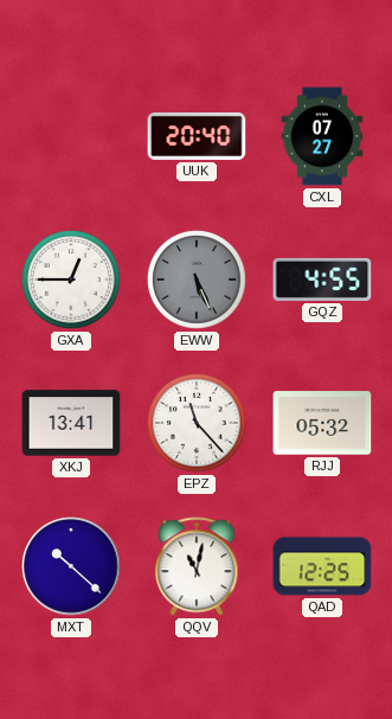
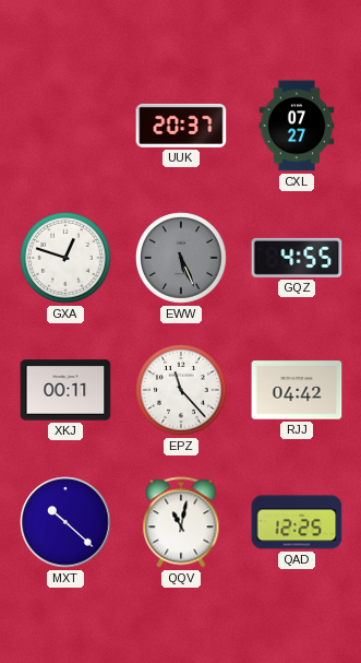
UUK: 20:40 -> 20:37 (181, 126)
GXA: 12:45 -> 12:48 (65, 258)
XKJ: 13:41 -> 00:11 (65, 390)
RJJ: 05:32 -> 04:42 (297, 390)
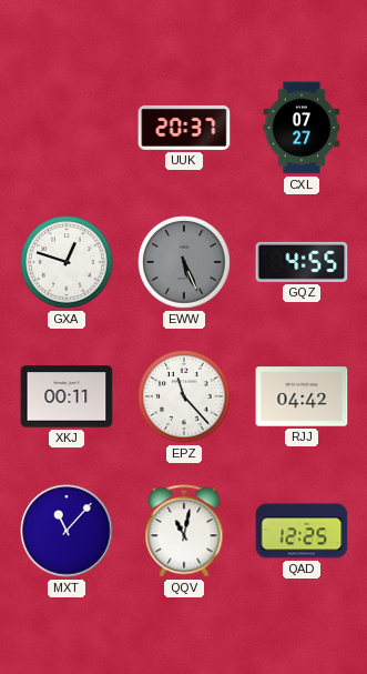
MXT: 10:22 -> 11:07 (67, 531)
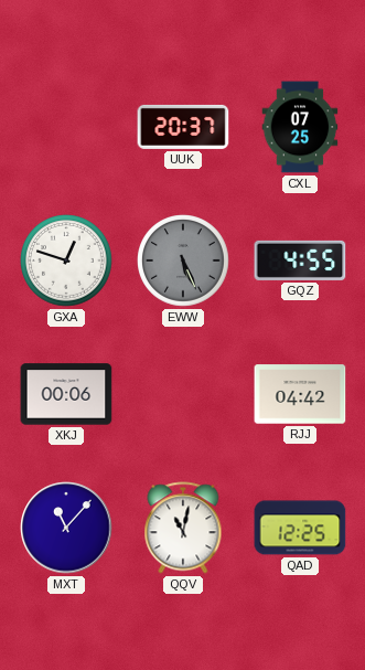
CXL: 07:27 -> 07:25 (300, 127)
XKJ: 00:11 -> 00:06 (66, 394)
EPZ: 11:23 -> none (184, 396)
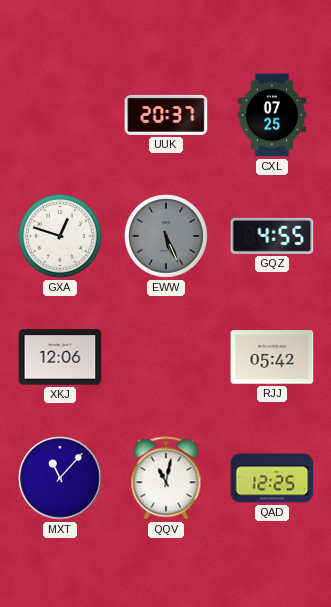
XKJ: 00:06 -> 12:06 (60, 357)
RJJ: 04:42 -> 05:42 (272, 357)
